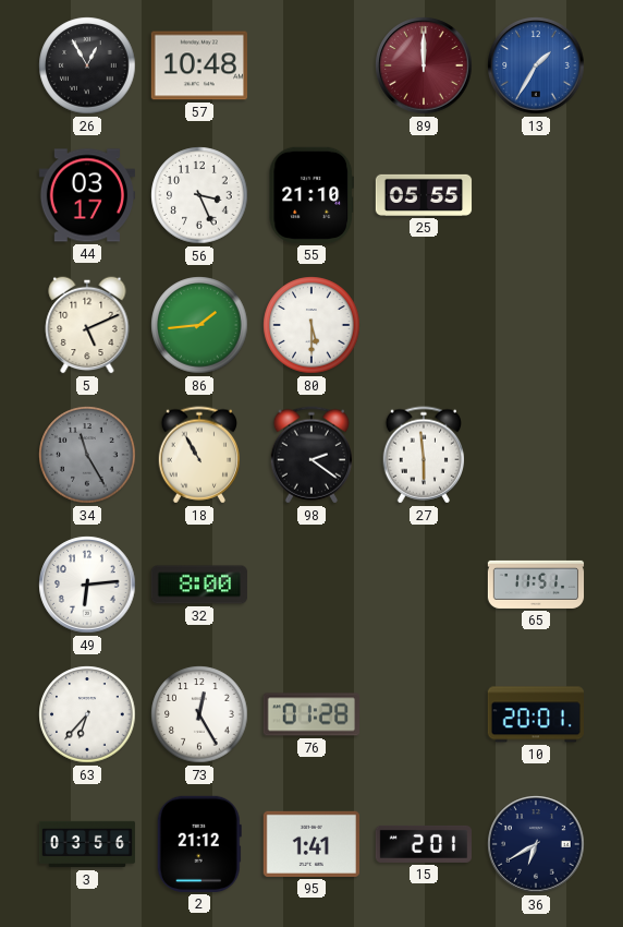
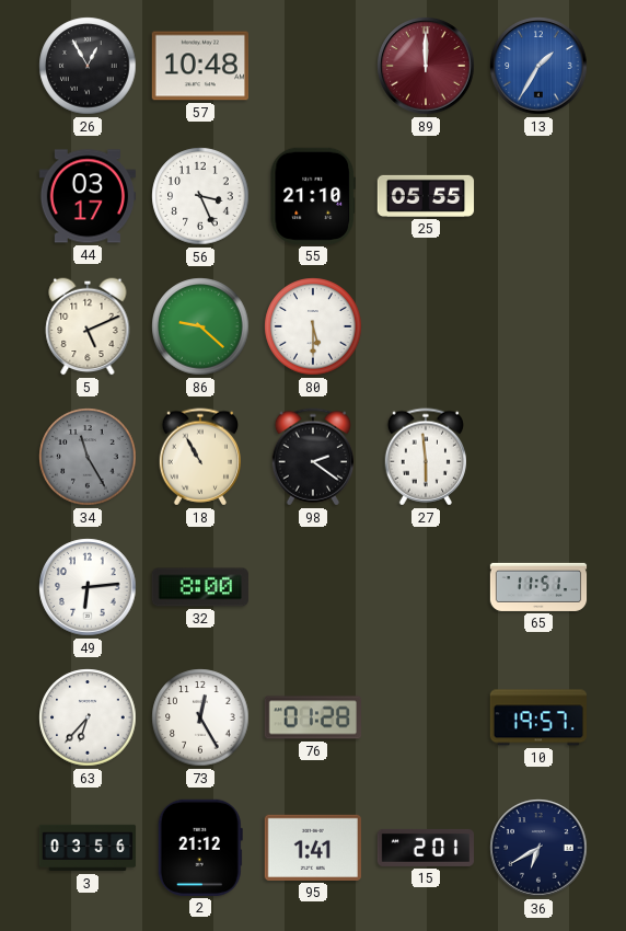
86: 1:44 -> 9:22 (200, 326)
10: 20:01 -> 19:57 (538, 717)
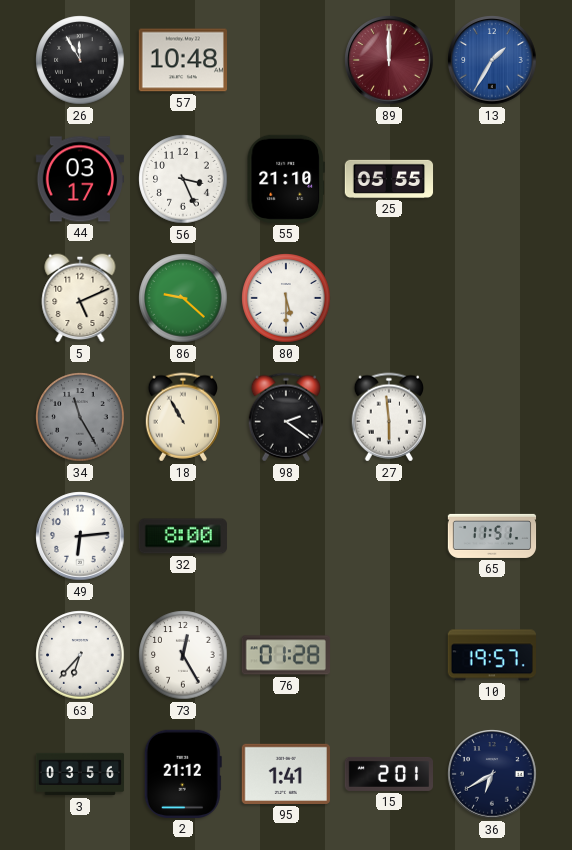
26: 12:55 -> 11:55 (80, 60)
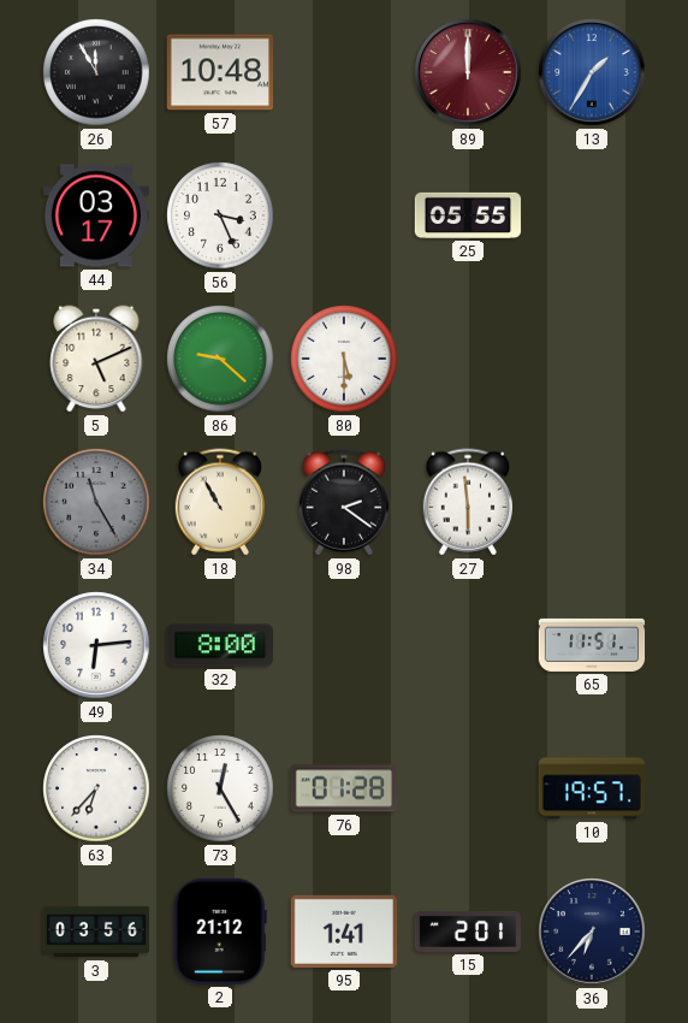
55: 21:10 -> none (285, 179)
36: 6:40 -> 6:37 (592, 932)
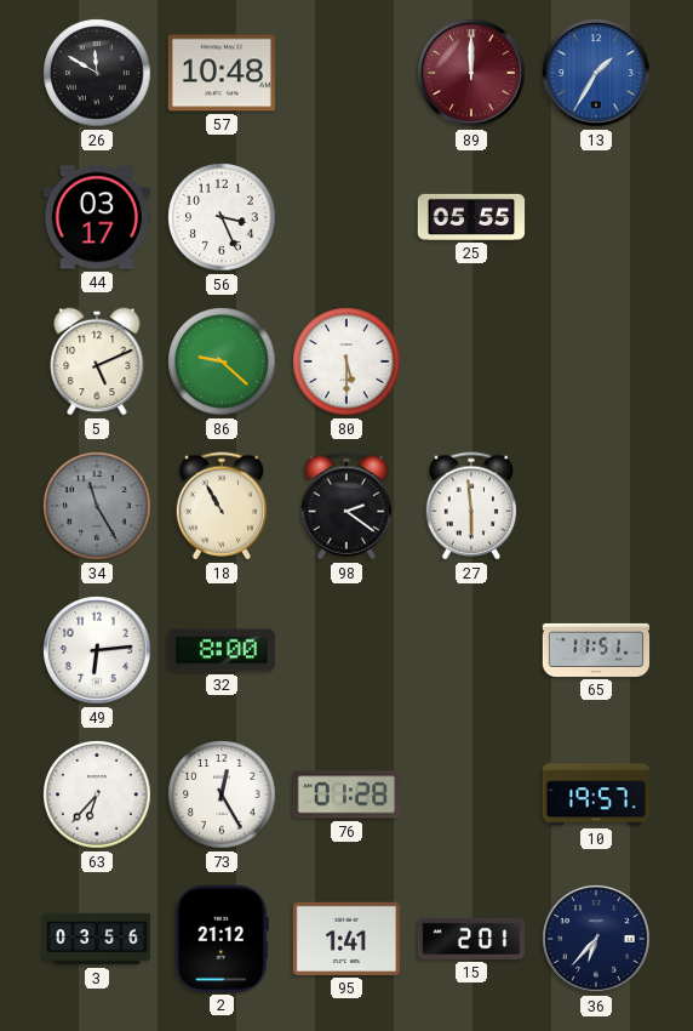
26: 11:55 -> 11:50 (97, 73)
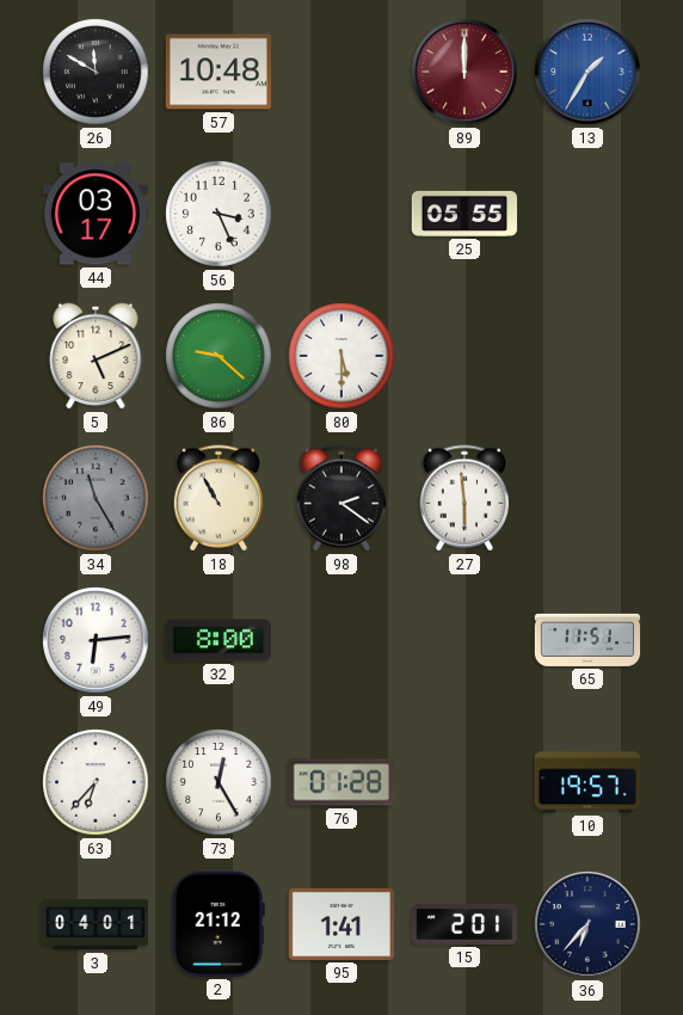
3: 03:56 -> 04:01 (96, 924)
